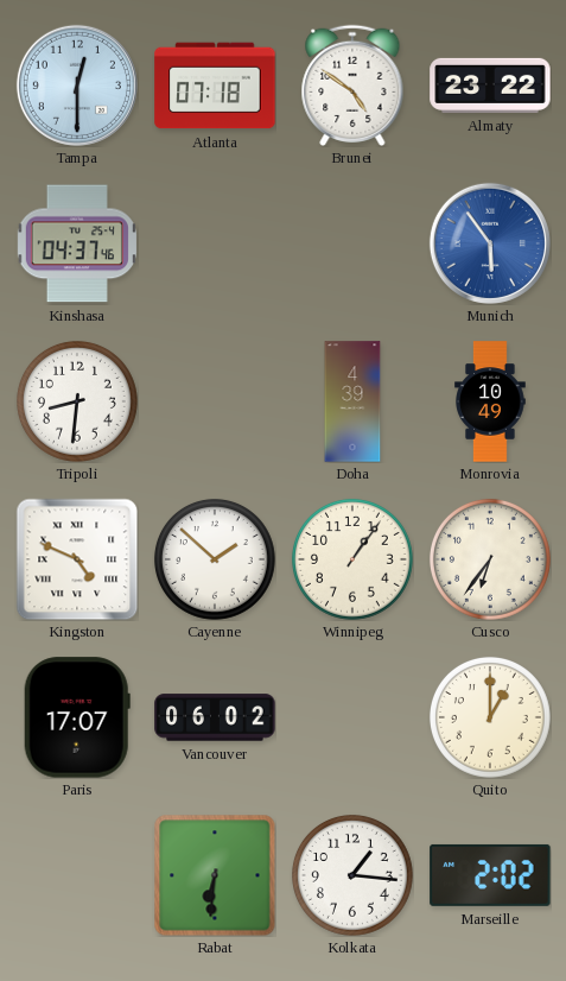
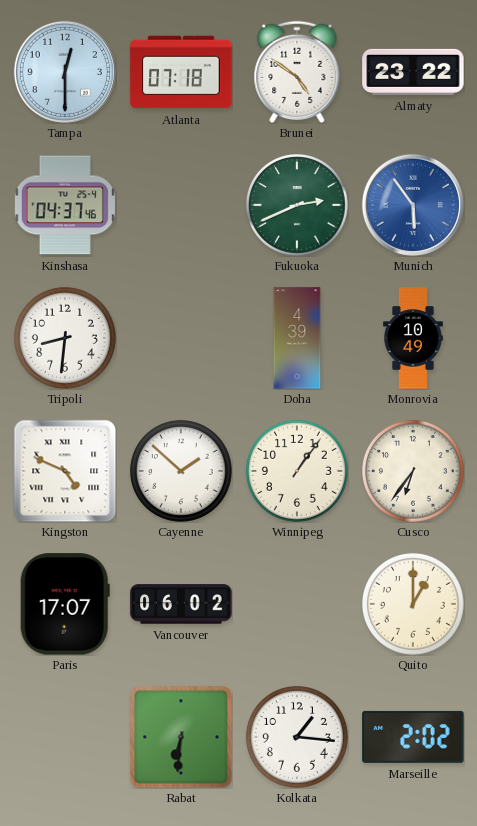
Fukuoka: none -> 2:41 (297, 205)
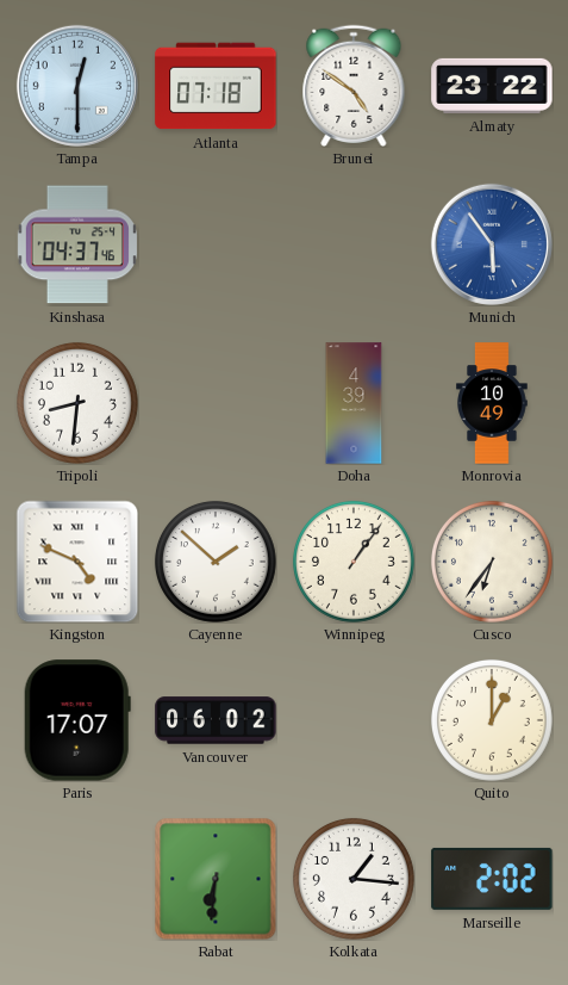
Fukuoka: 2:41 -> none (297, 205)
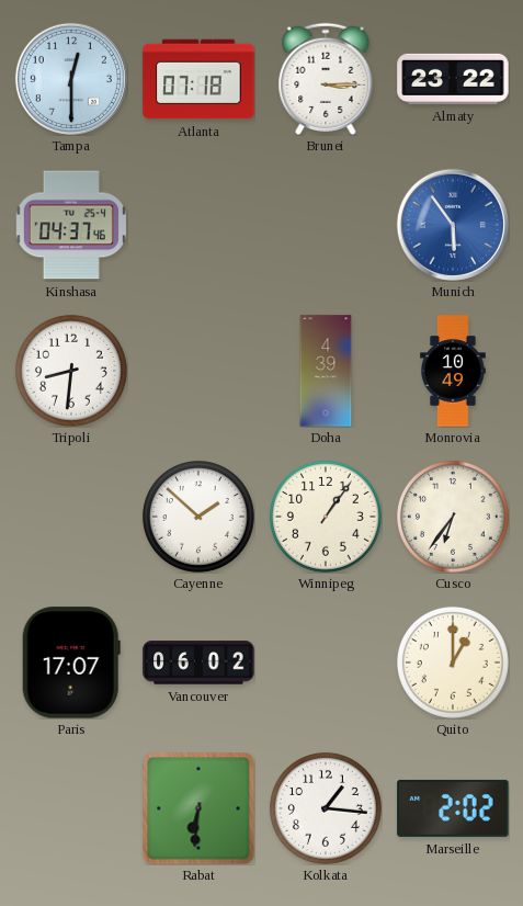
Brunei: 4:51 -> 3:15 (326, 79)
Kingston: 4:49 -> none (77, 562)
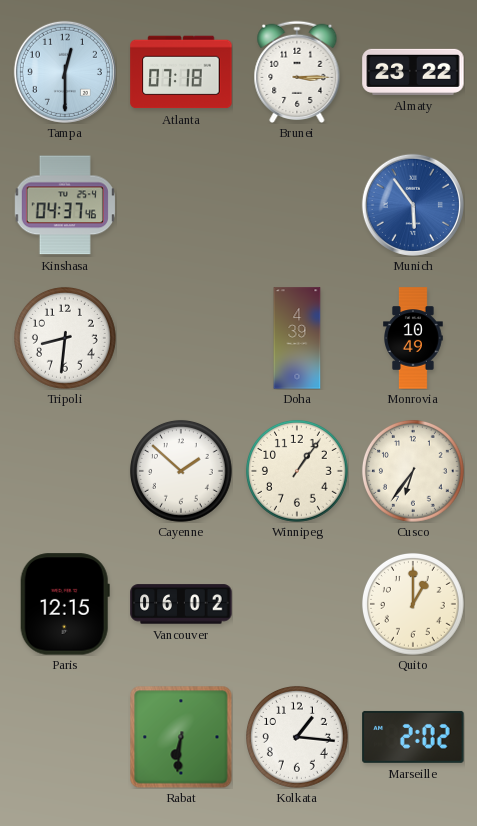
Paris: 17:07 -> 12:15 (65, 604)
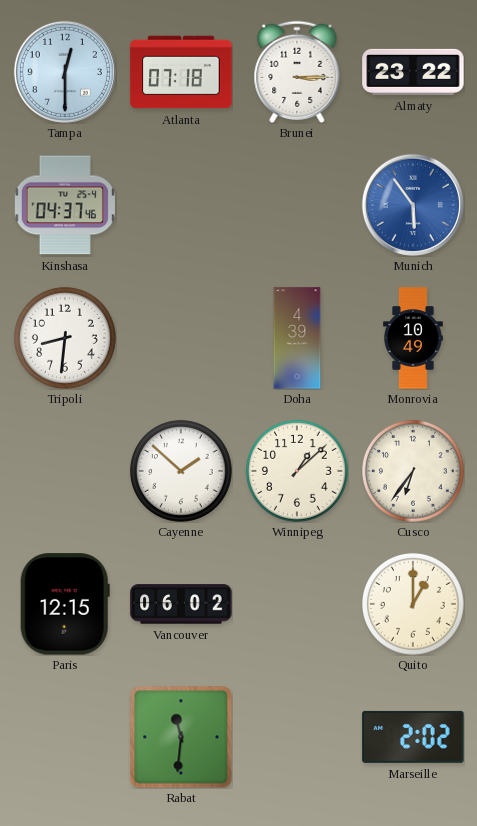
Winnipeg: 1:06 -> 1:08 (297, 471)
Rabat: 6:31 -> 11:31 (181, 737)
Kolkata: 1:16 -> none (297, 737)
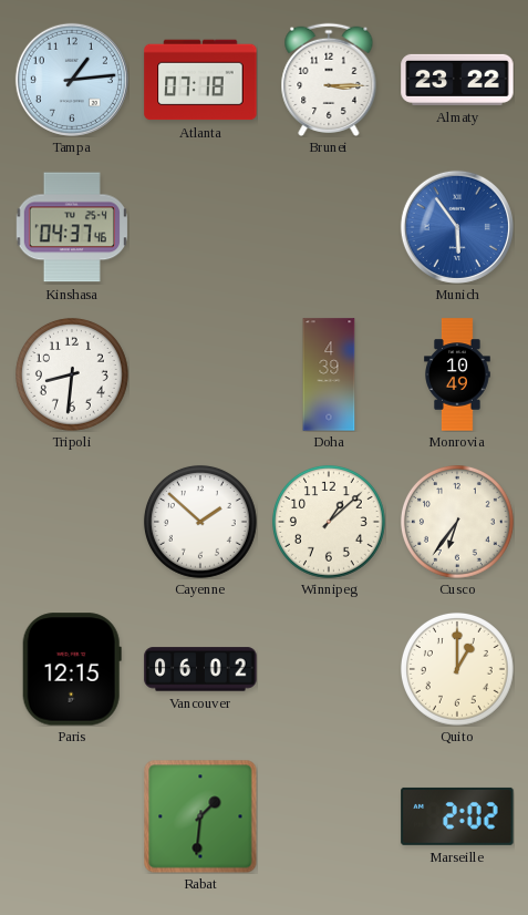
Tampa: 12:30 -> 1:14 (72, 80)
Rabat: 11:31 -> 1:31 (200, 816)
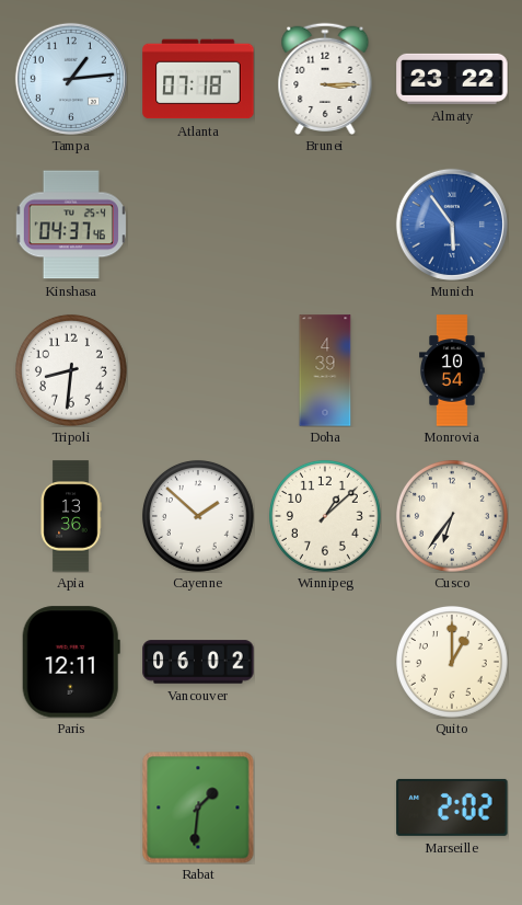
Monrovia: 10:49 -> 10:54 (453, 370)
Apia: none -> 13:36 (71, 516)
Paris: 12:15 -> 12:11 (71, 662)
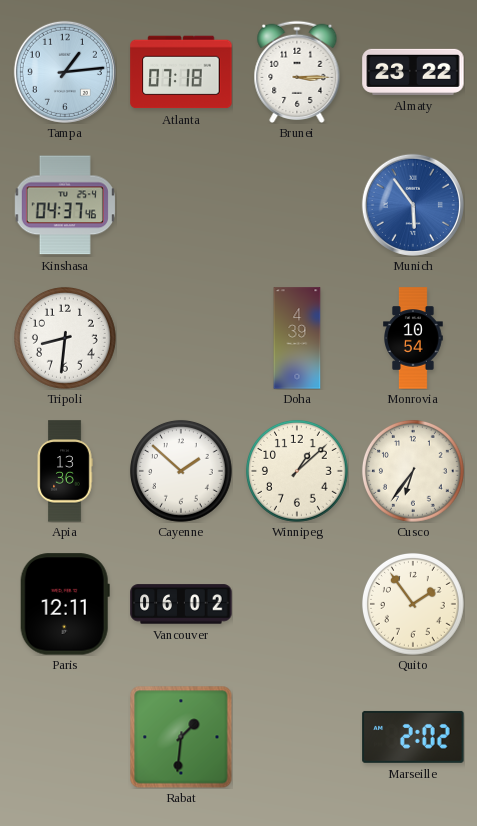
Quito: 1:00 -> 1:54 (413, 604)
